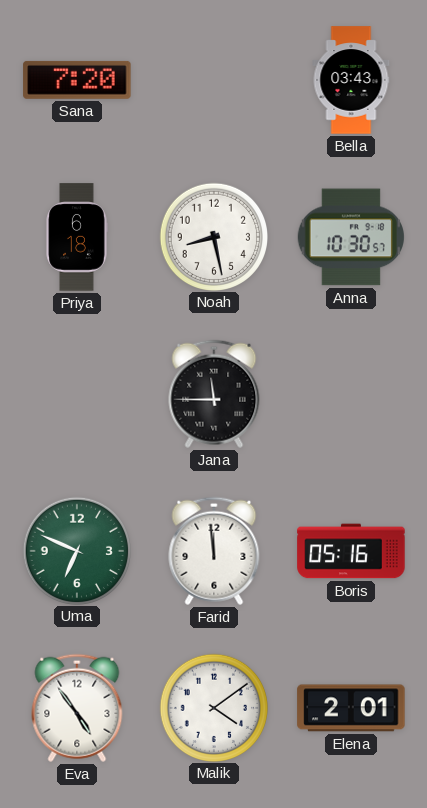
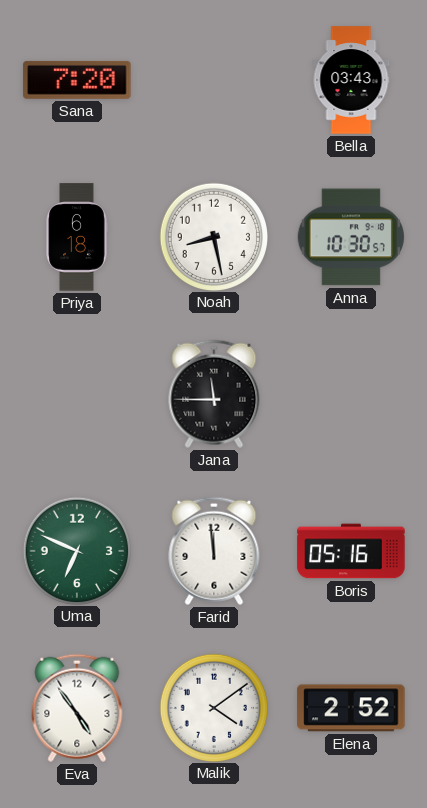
Elena: 2:01 -> 2:52 (351, 708)
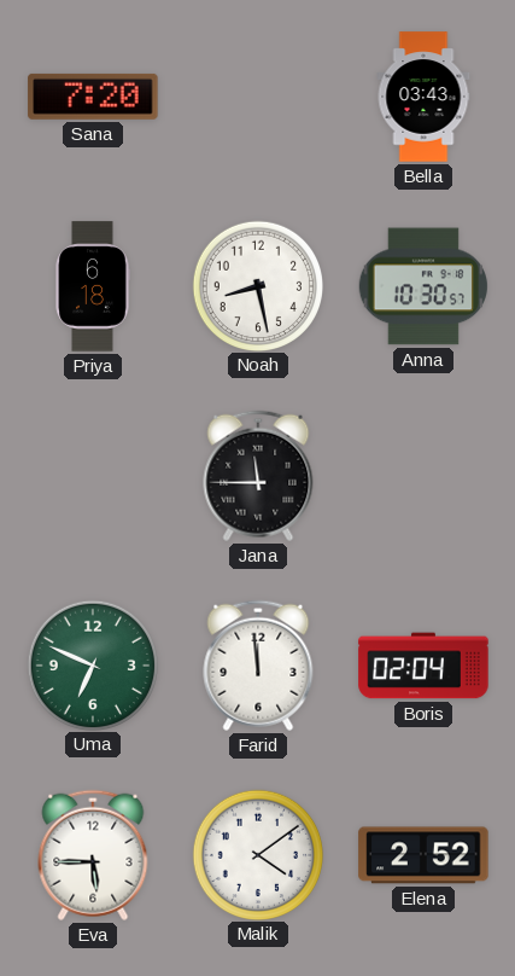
Boris: 05:16 -> 02:04 (423, 666)
Eva: 4:54 -> 5:45 (93, 855)
